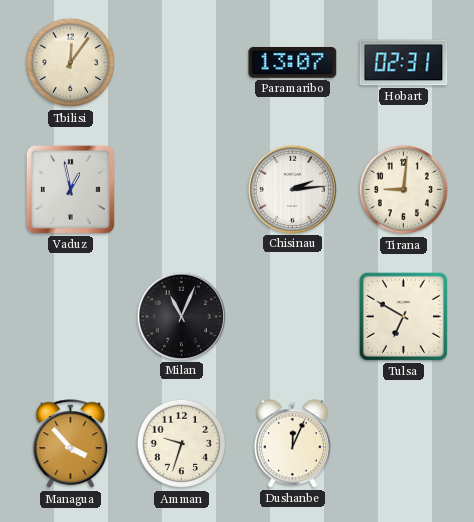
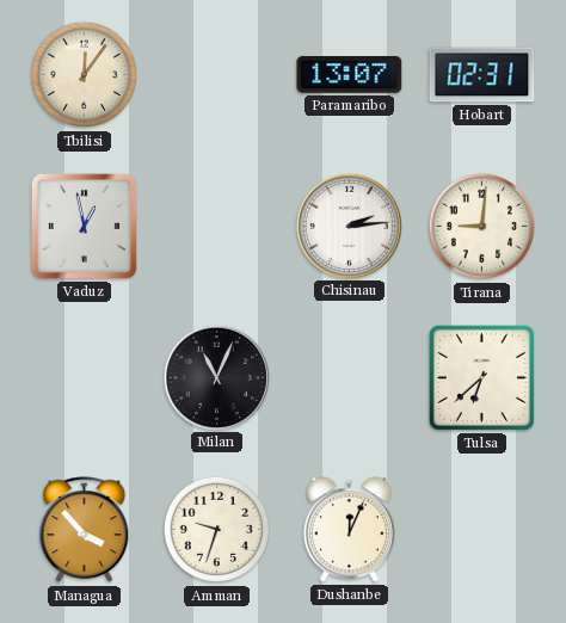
Tulsa: 6:50 -> 6:38 (481, 377)
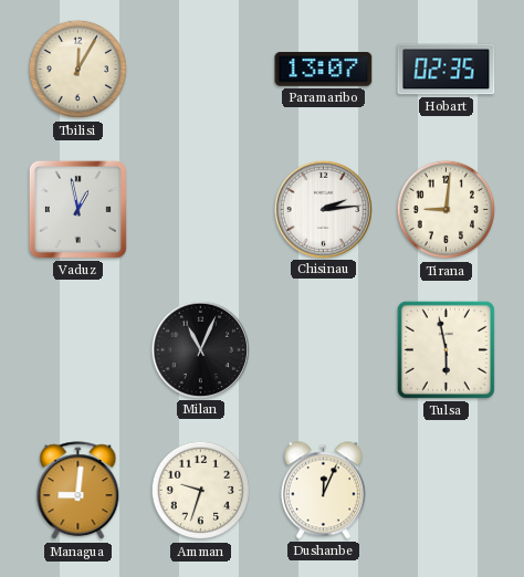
Tbilisi: 12:06 -> 12:05 (78, 70)
Hobart: 02:31 -> 02:35 (447, 70)
Tulsa: 6:38 -> 5:58 (446, 349)
Managua: 3:53 -> 9:01 (78, 491)
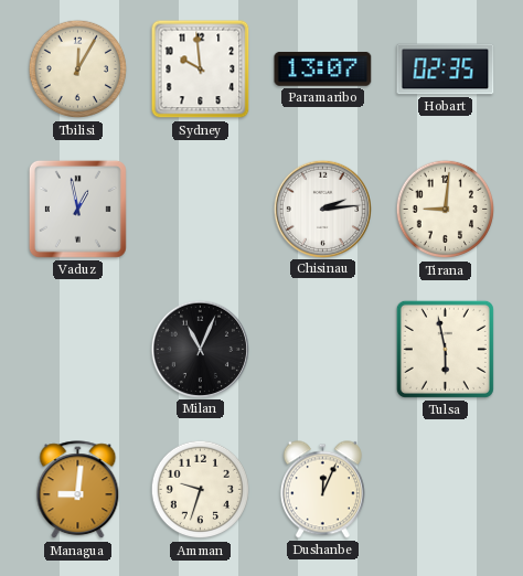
Sydney: none -> 9:59 (201, 70)
